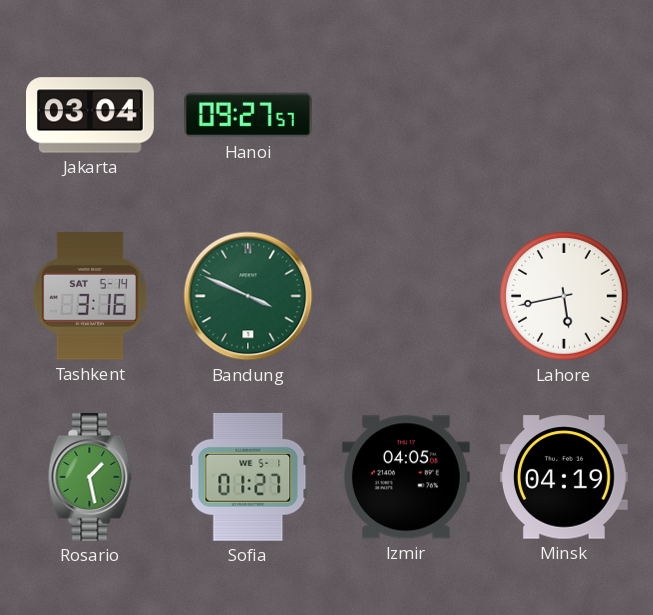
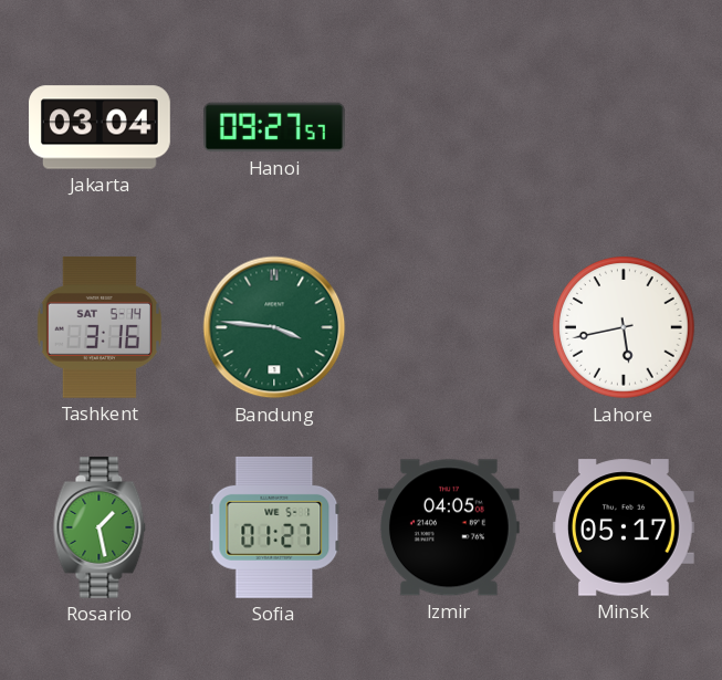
Bandung: 3:49 -> 3:46 (274, 327)
Minsk: 04:19 -> 05:17 (624, 527)
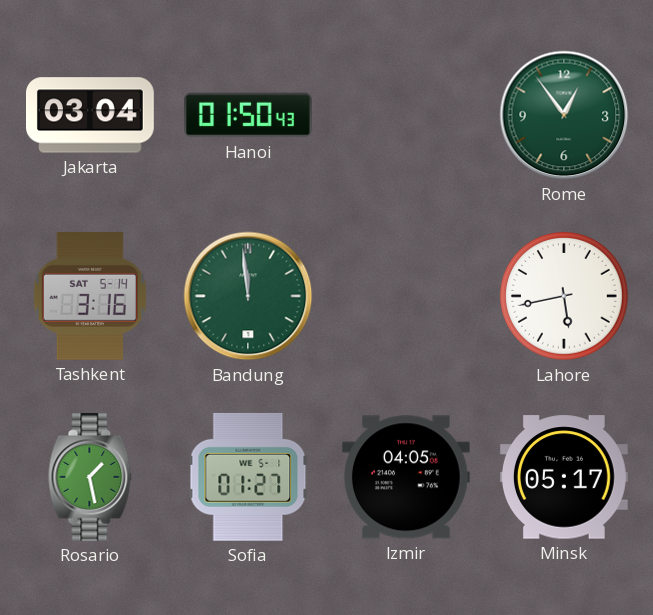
Hanoi: 09:27 -> 01:50 (249, 115)
Rome: none -> 12:54 (564, 115)
Bandung: 3:46 -> 11:59 (248, 296)
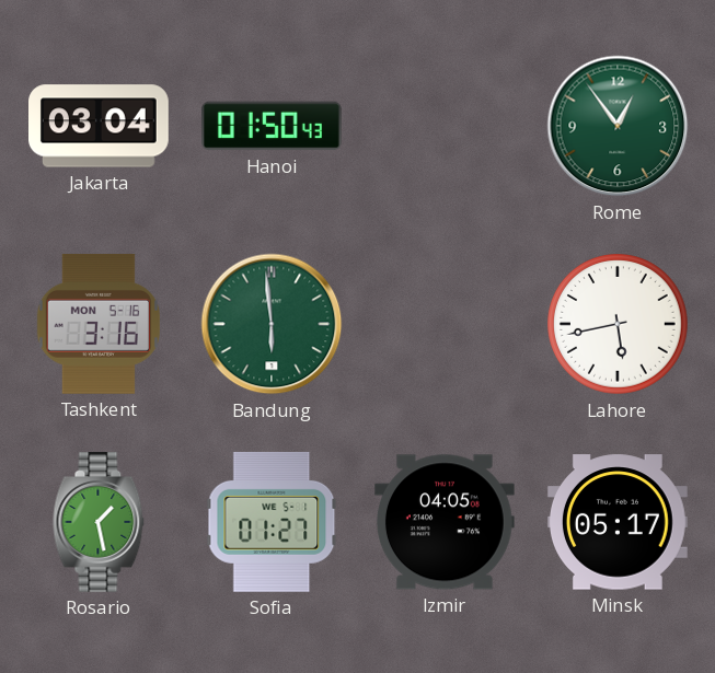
Tashkent date: SAT 5-14 -> MON 5-16 (99, 324)
Bandung: 11:59 -> 5:59 (272, 324)
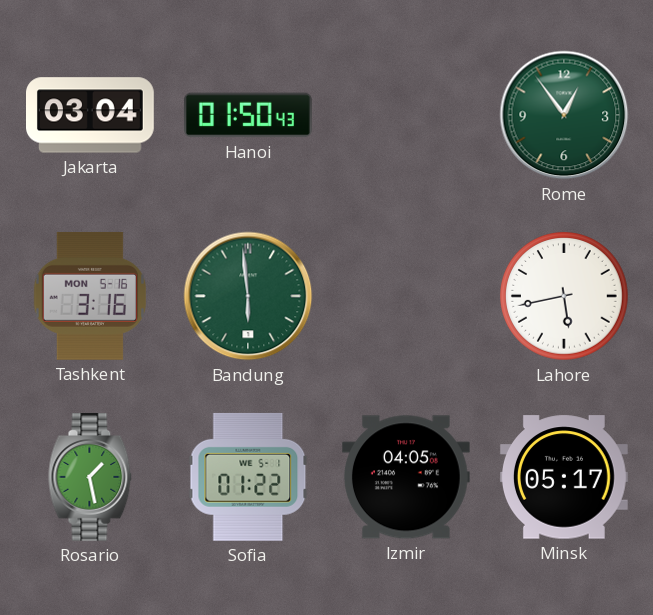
Sofia: 01:27 -> 01:22 (248, 477)
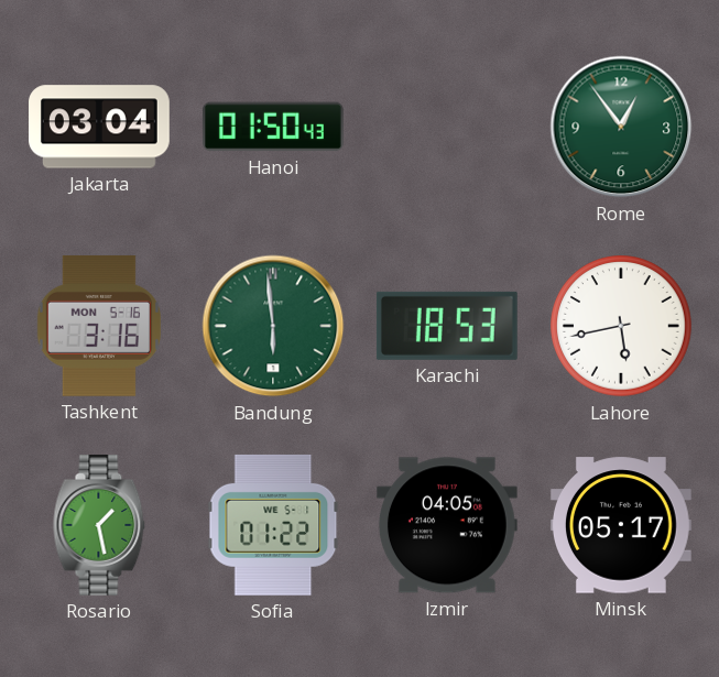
Karachi: none -> 18:53 (447, 326)
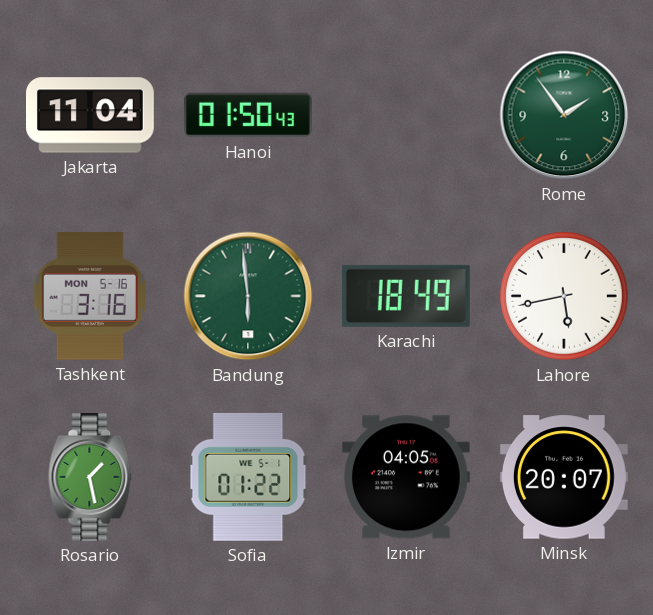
Jakarta: 03:04 -> 11:04 (91, 115)
Rome: 12:54 -> 1:54 (564, 115)
Karachi: 18:53 -> 18:49 (406, 296)
Minsk: 05:17 -> 20:07 (564, 477)
